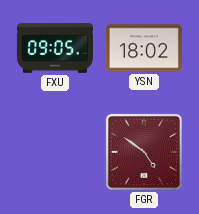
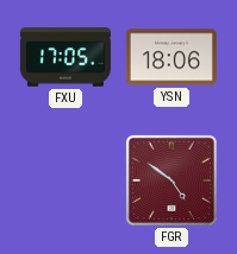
FXU: 09:05 -> 17:05 (66, 57)
YSN: 18:02 -> 18:06 (171, 57)
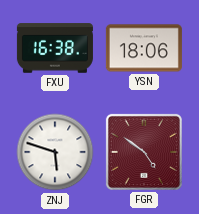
FXU: 17:05 -> 16:38 (55, 48)
ZNJ: none -> 5:48 (55, 152)
